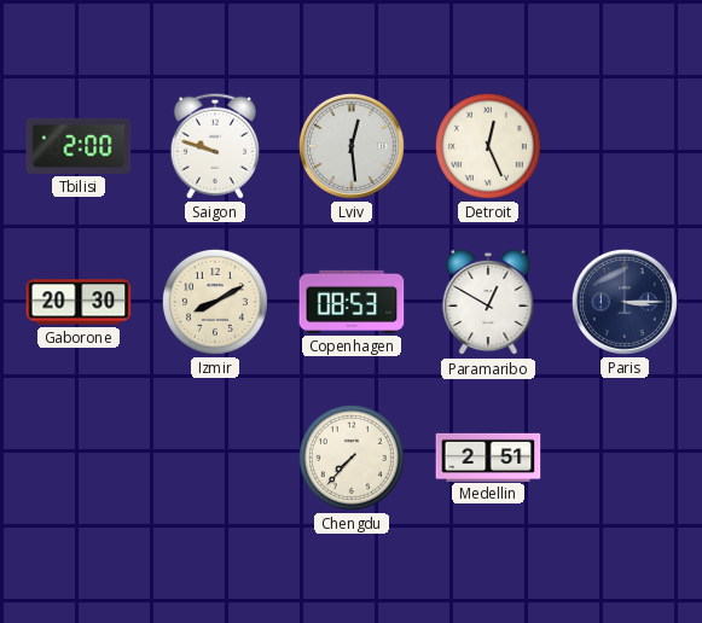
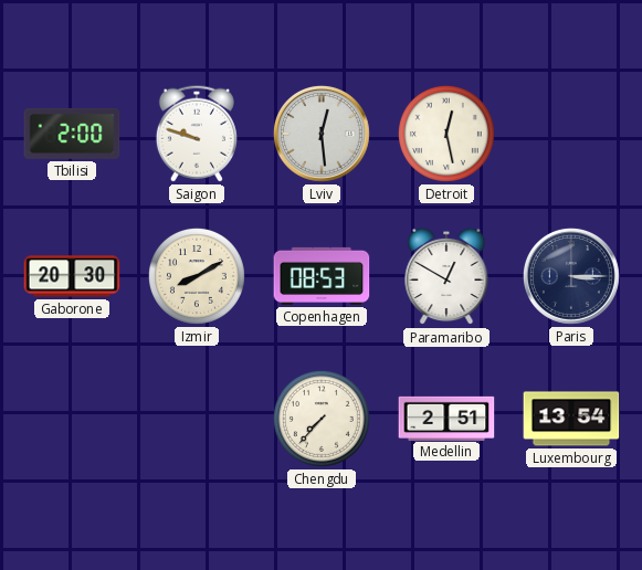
Detroit: 12:26 -> 12:28 (446, 134)
Luxembourg: none -> 13:54 (571, 419)
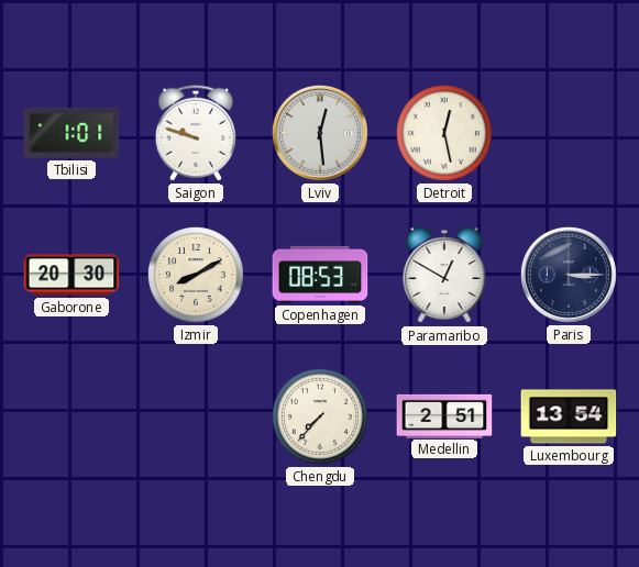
Tbilisi: 2:00 -> 1:01 (71, 133)
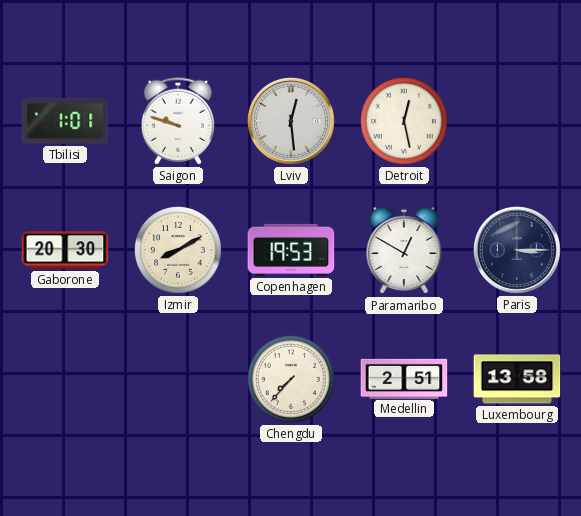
Copenhagen: 08:53 -> 19:53 (291, 250)
Luxembourg: 13:54 -> 13:58 (517, 379)
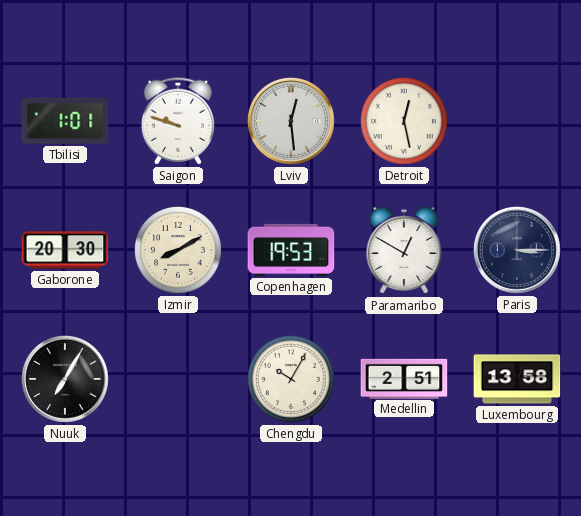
Nuuk: none -> 7:05 (65, 379)
Chengdu: 7:37 -> 10:05 (291, 379)
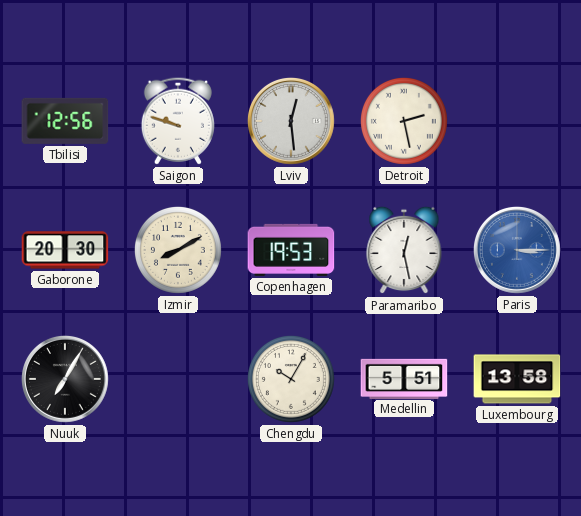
Tbilisi: 1:01 -> 12:56 (65, 121)
Detroit: 12:28 -> 2:28 (404, 121)
Paramaribo: 12:50 -> 12:28 (404, 250)
Paris dial: navy -> blue (517, 250)
Medellin: 2:51 -> 5:51 (404, 378)
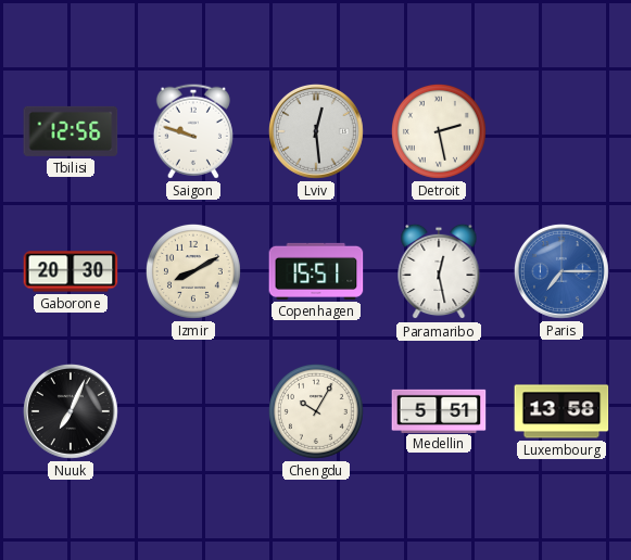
Copenhagen: 19:53 -> 15:51 (316, 271)
Paris: 3:15 -> 7:15 (561, 271)
Nuuk: 7:05 -> 7:04 (71, 411)
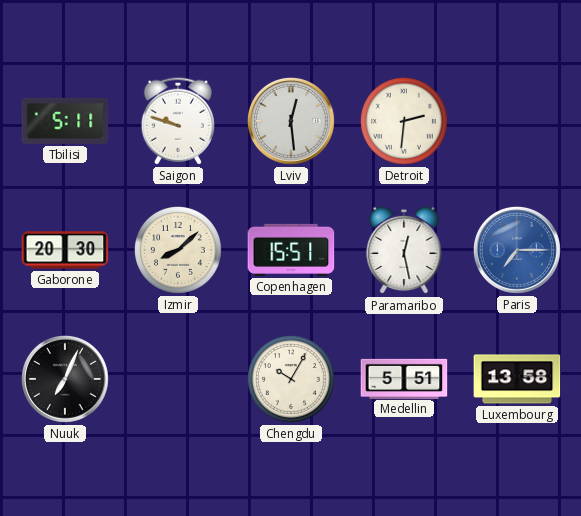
Tbilisi: 12:56 -> 5:11 (65, 121)
Detroit: 2:28 -> 2:31 (404, 121)
Izmir: 8:10 -> 8:08 (178, 250)
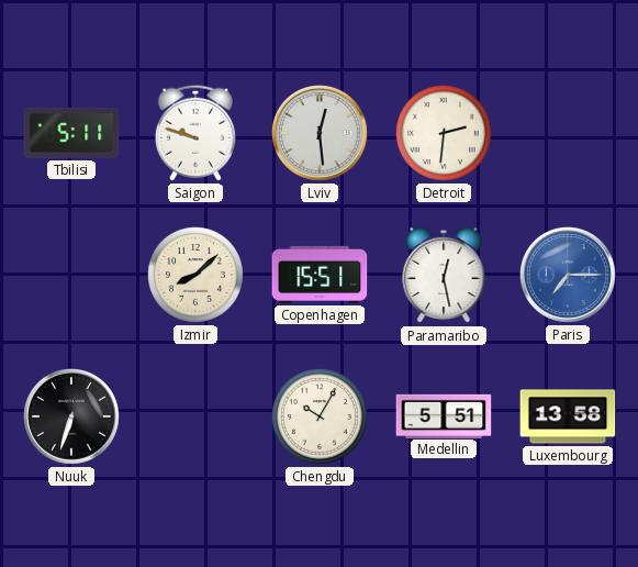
Gaborone: 20:30 -> none (65, 250)
Nuuk: 7:04 -> 6:33 (71, 416)
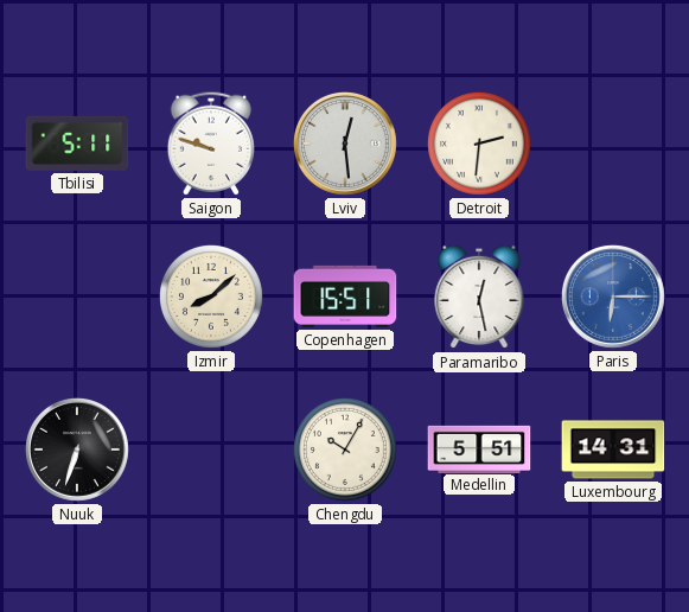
Paris: 7:15 -> 6:15 (613, 297)
Luxembourg: 13:58 -> 14:31 (613, 450)
